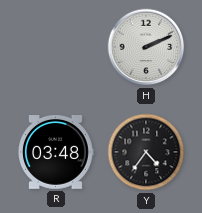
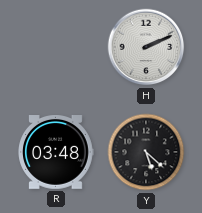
Y: 4:36 -> 5:22 (146, 152)
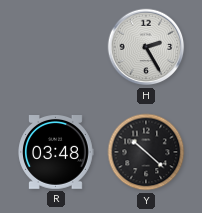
H: 2:11 -> 2:25 (146, 47)
Y: 5:22 -> 10:22 (146, 152)
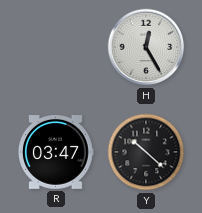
H: 2:25 -> 12:25 (146, 47)
R: 03:48 -> 03:47 (56, 153)
